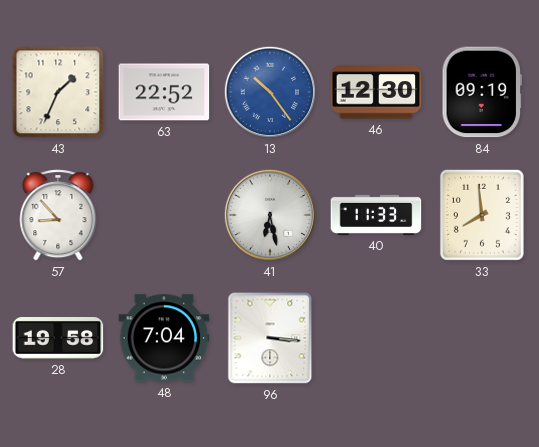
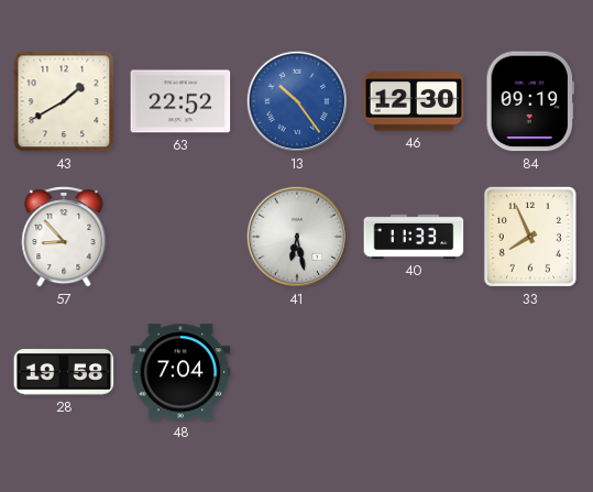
43: 1:34 -> 1:40 (64, 101)
33: 7:59 -> 7:56 (530, 237)
96: 3:16 -> none (270, 338)
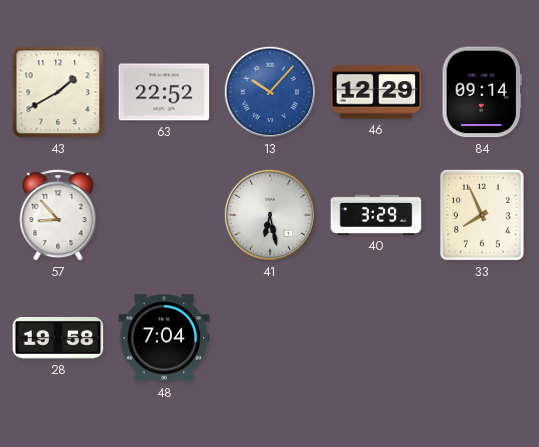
13: 10:24 -> 10:07 (270, 92)
46: 12:30 -> 12:29 (376, 92)
84: 09:19 -> 09:14 (481, 92)
40: 11:33 -> 3:29 (376, 215)
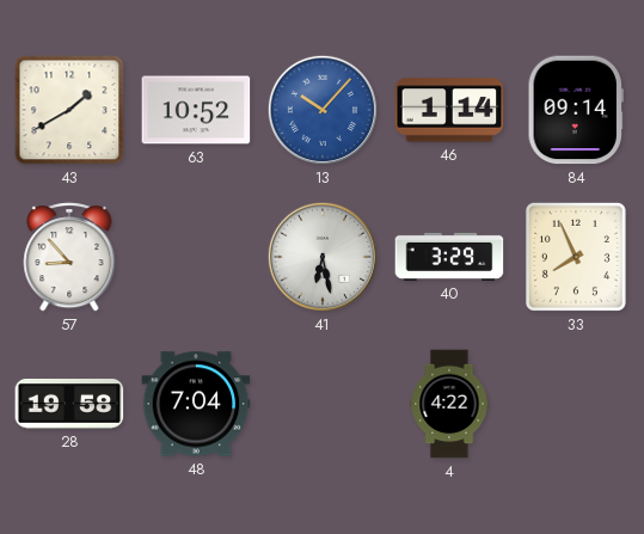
63: 22:52 -> 10:52 (196, 110)
46: 12:29 -> 1:14 (449, 110)
4: none -> 4:22 (449, 404)
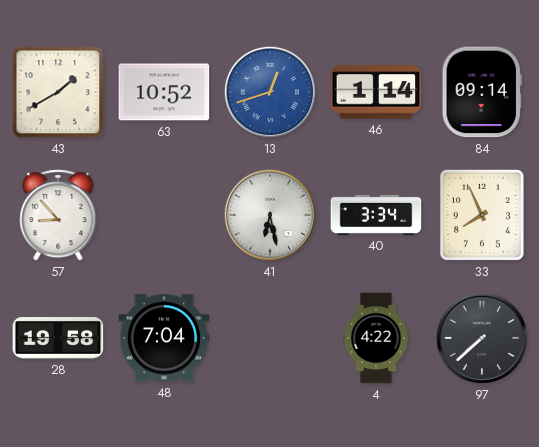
13: 10:07 -> 12:42 (270, 92)
40: 3:29 -> 3:34 (376, 215)
97: none -> 7:38 (482, 338)
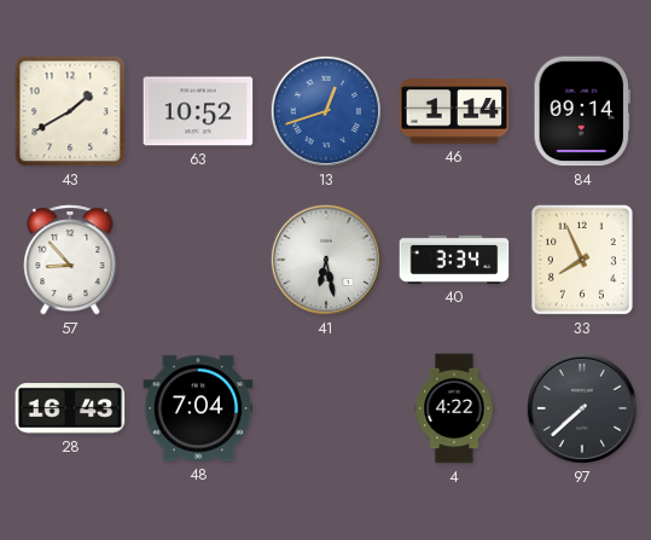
28: 19:58 -> 16:43 (70, 410)
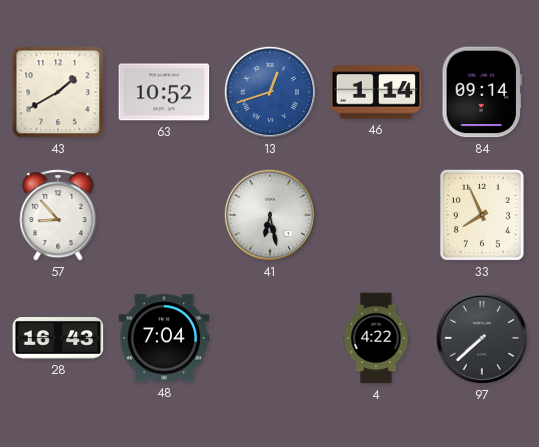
40: 3:34 -> none (454, 260)
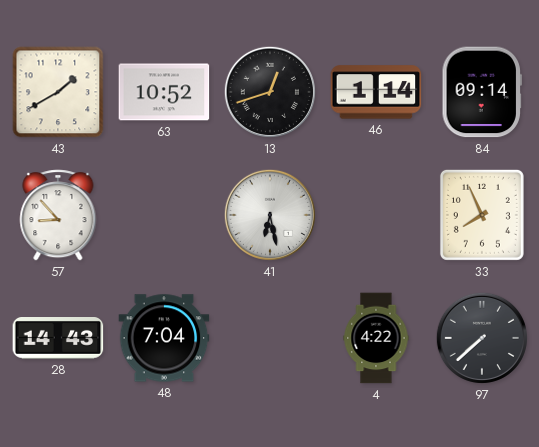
13 dial: blue -> black (270, 92)
28: 16:43 -> 14:43 (58, 339)
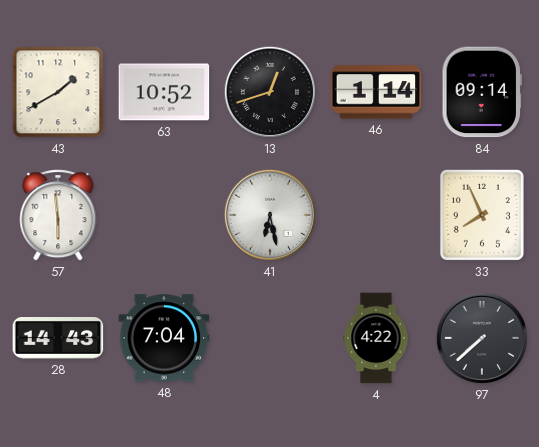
57: 8:53 -> 5:59 (58, 215)
